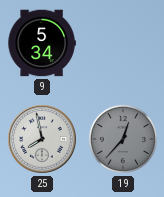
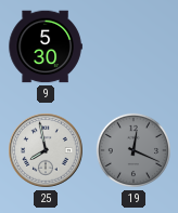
9: 5:34 -> 5:30 (46, 46)
19: 12:37 -> 12:19 (133, 150)
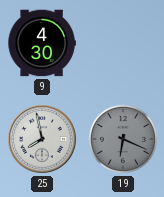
9: 5:30 -> 4:30 (42, 43)
19: 12:19 -> 6:19 (123, 139)
